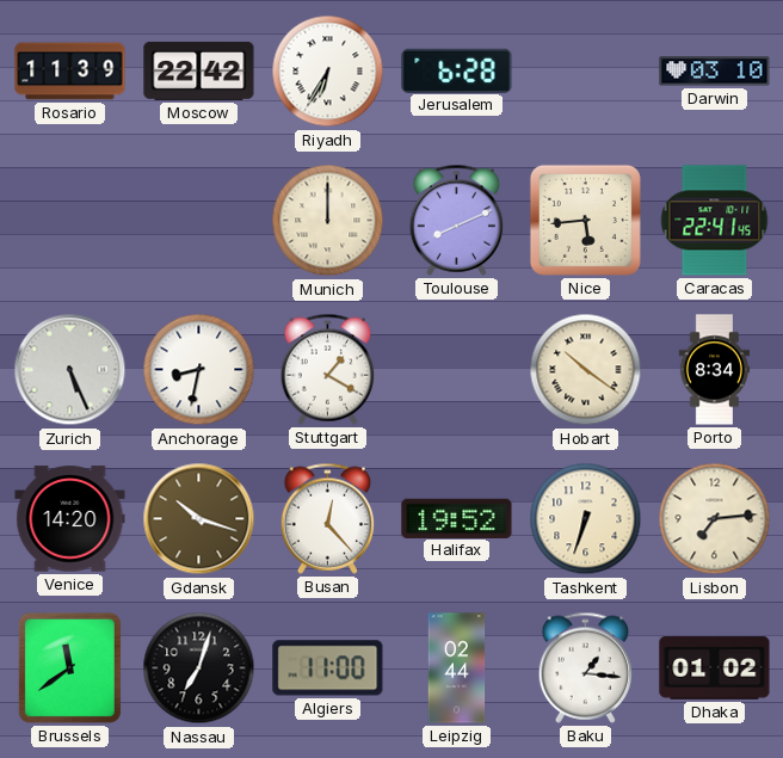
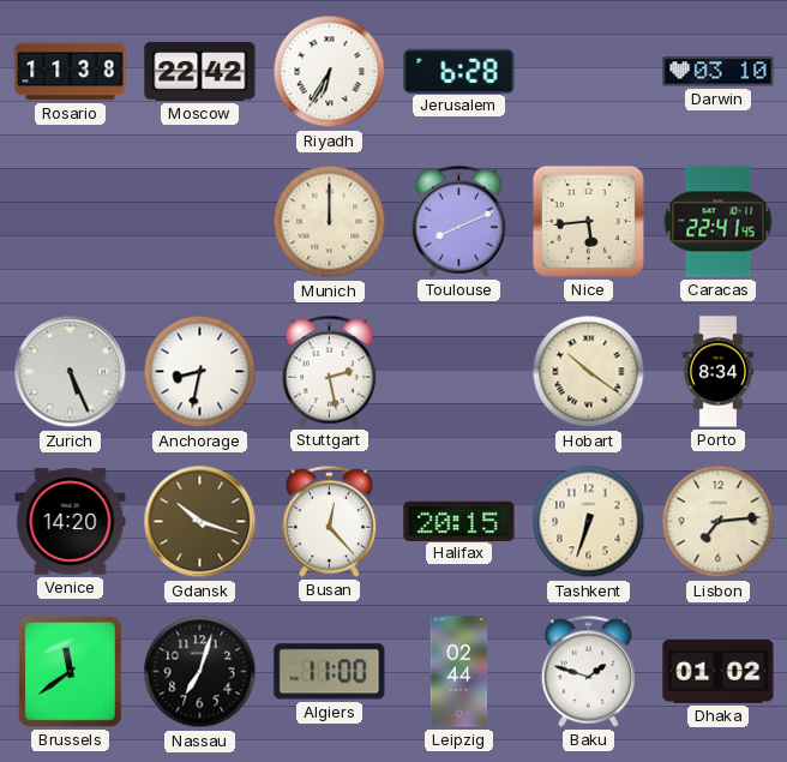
Rosario: 11:39 -> 11:38 (71, 72)
Stuttgart: 1:20 -> 2:28 (330, 371)
Halifax: 19:52 -> 20:15 (459, 521)
Baku: 1:16 -> 1:48 (589, 671)
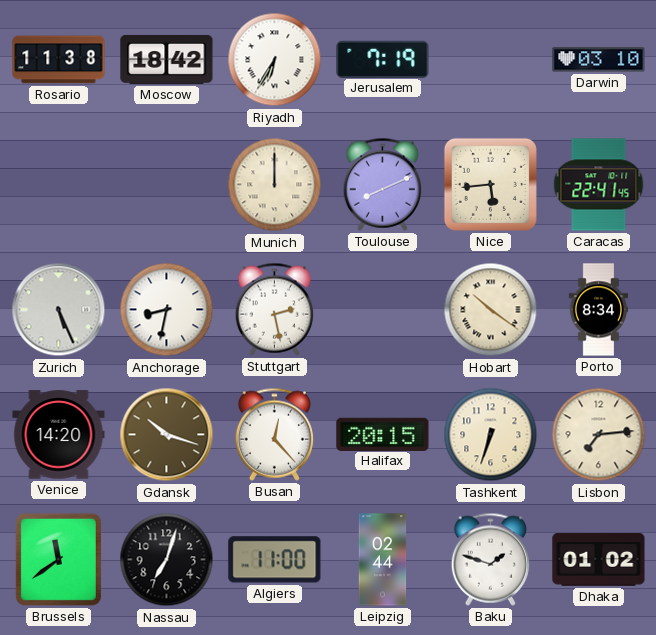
Moscow: 22:42 -> 18:42 (167, 59)
Jerusalem: 6:28 -> 7:19 (383, 59)
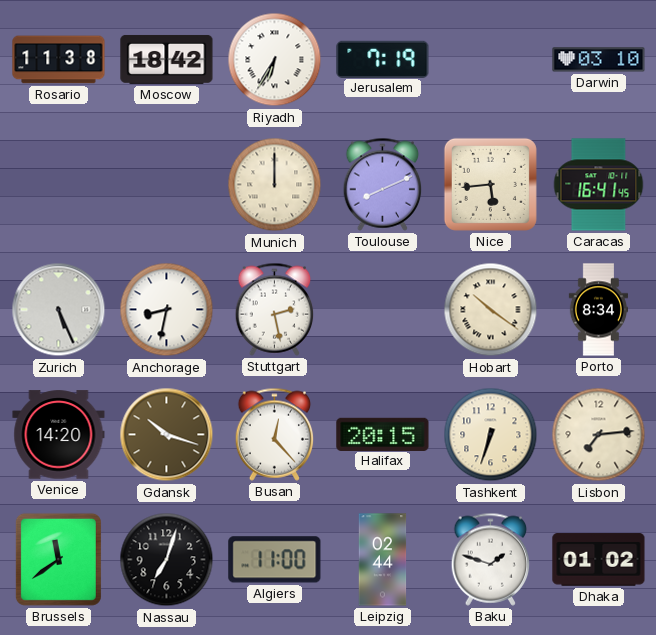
Caracas: 22:41 -> 16:41 (599, 185)
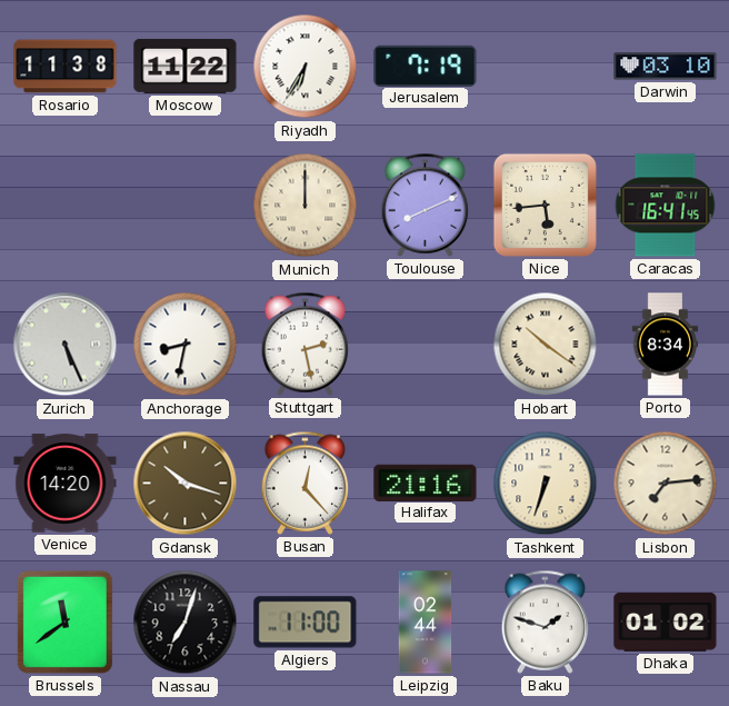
Moscow: 18:42 -> 11:22 (186, 66)
Halifax: 20:15 -> 21:16 (426, 483)
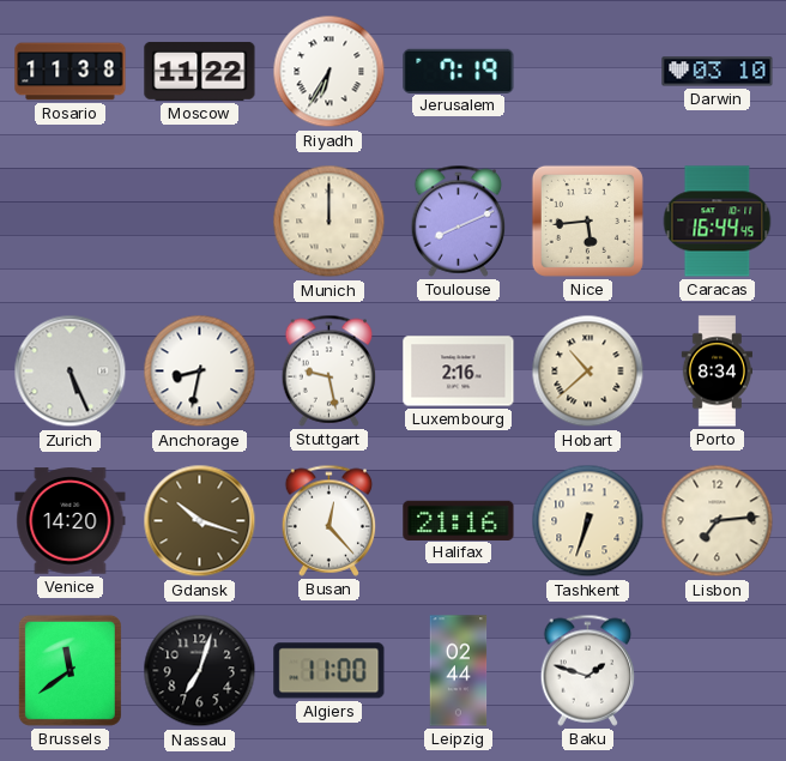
Caracas: 16:41 -> 16:44 (718, 222)
Stuttgart: 2:28 -> 9:28 (329, 370)
Luxembourg: none -> 2:16 (459, 372)
Hobart: 10:21 -> 10:38 (588, 372)
Dhaka: 01:02 -> none (666, 623)
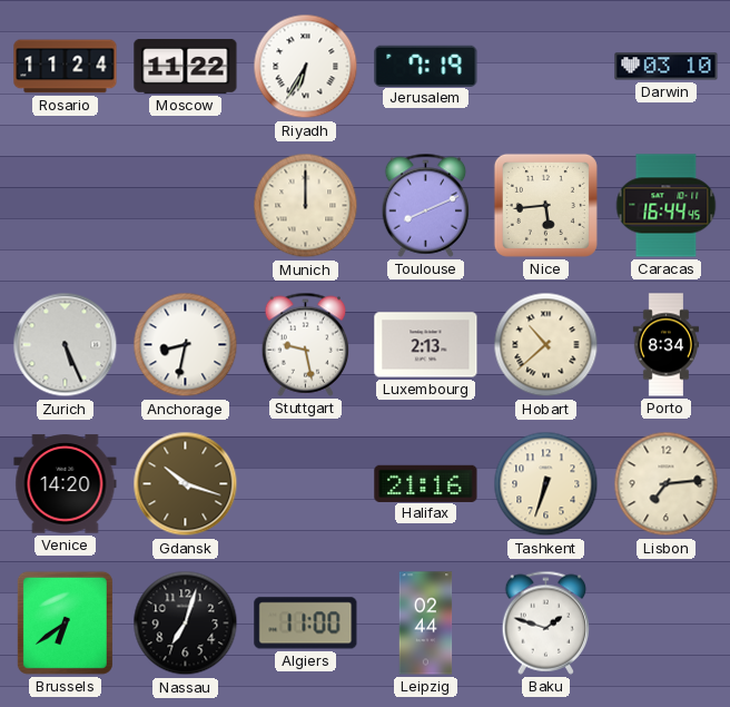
Rosario: 11:38 -> 11:24 (66, 67)
Luxembourg: 2:16 -> 2:13 (426, 345)
Busan: 12:23 -> none (329, 520)
Brussels: 11:39 -> 6:39 (65, 622)
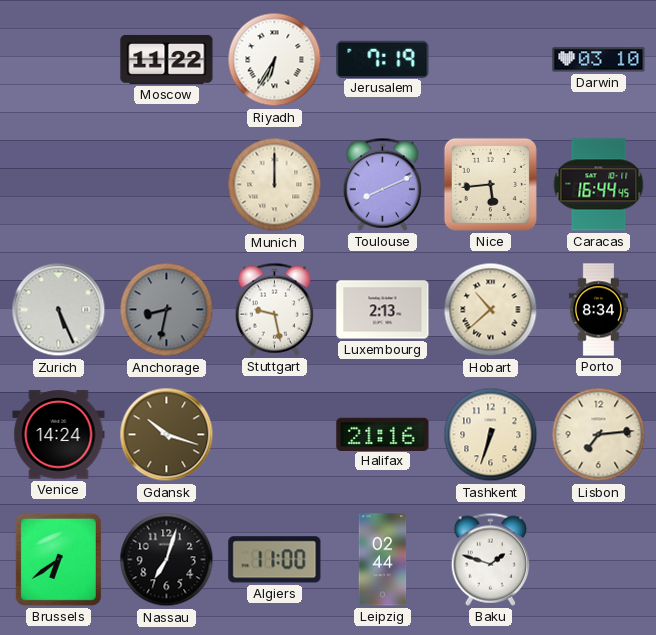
Rosario: 11:24 -> none (66, 67)
Anchorage dial: white -> grey (167, 310)
Venice: 14:20 -> 14:24 (59, 435)
